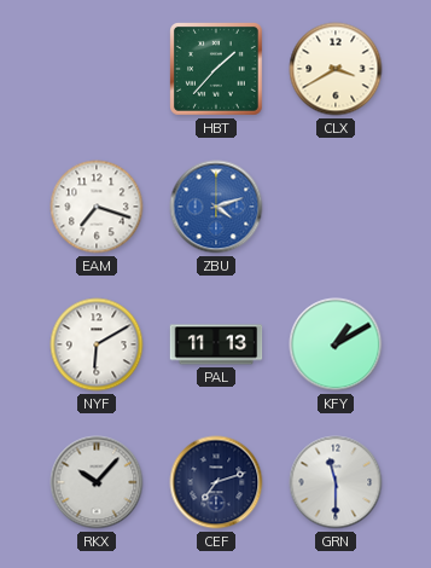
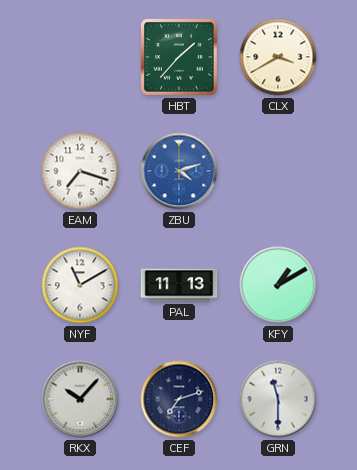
NYF: 6:10 -> 11:10 (80, 285)
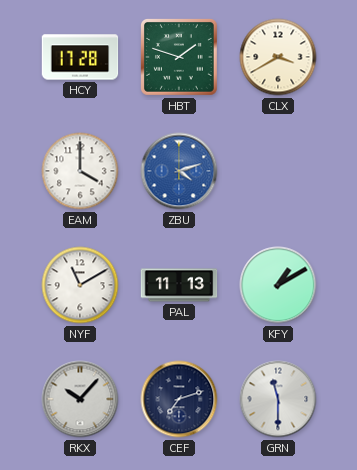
HCY: none -> 17:28 (80, 57)
HBT: 1:37 -> 1:48 (180, 58)
EAM: 7:18 -> 4:00 (80, 171)
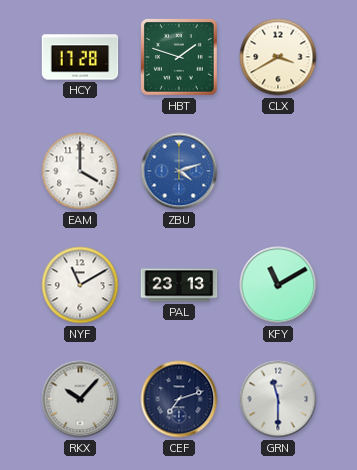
PAL: 11:13 -> 23:13 (179, 285)
KFY: 1:10 -> 11:10 (278, 285)
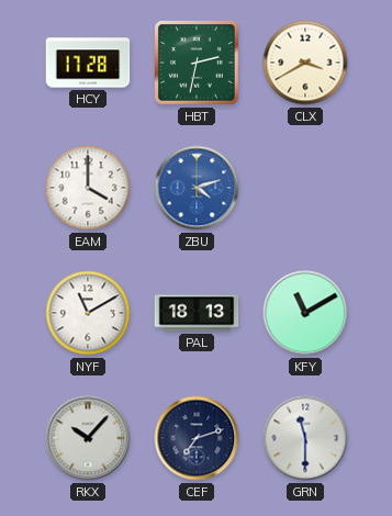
HBT: 1:48 -> 2:32 (198, 64)
PAL: 23:13 -> 18:13 (197, 313)
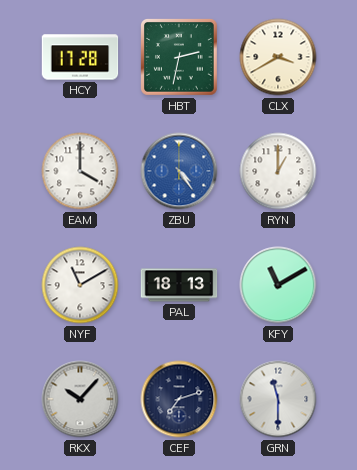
ZBU: 4:12 -> 4:24 (179, 171)
RYN: none -> 1:00 (278, 171)
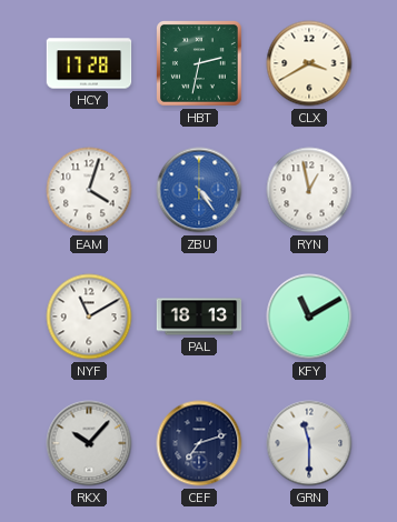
EAM: 4:00 -> 4:03 (89, 190)
RYN: 1:00 -> 12:58 (309, 190)
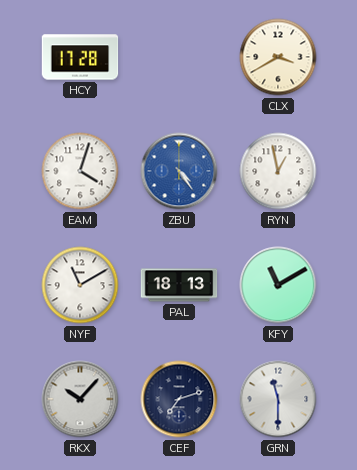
HBT: 2:32 -> none (200, 64)
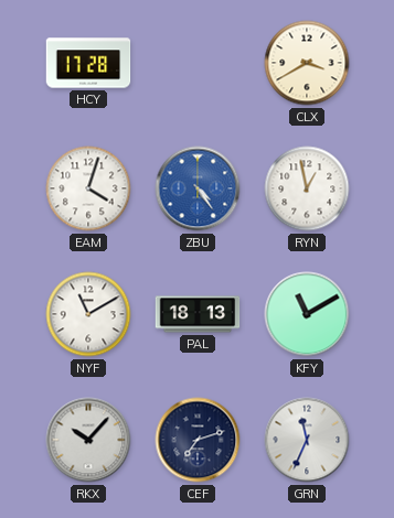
GRN: 11:30 -> 11:34 (307, 440)
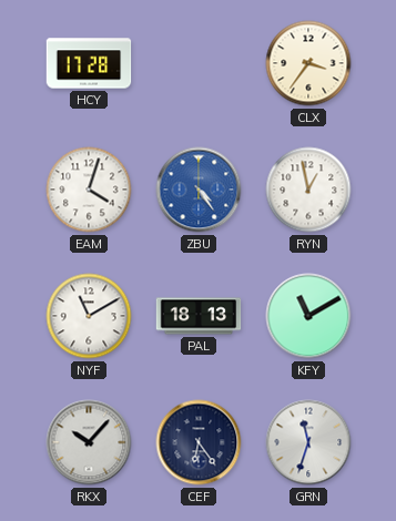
CLX: 3:40 -> 3:36 (308, 63)
CEF: 7:12 -> 6:24 (199, 442)
GRN: 11:34 -> 11:33 (308, 442)
